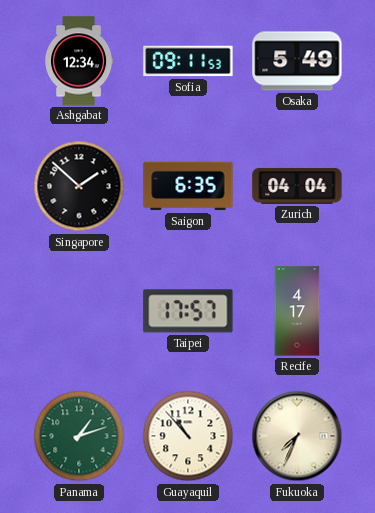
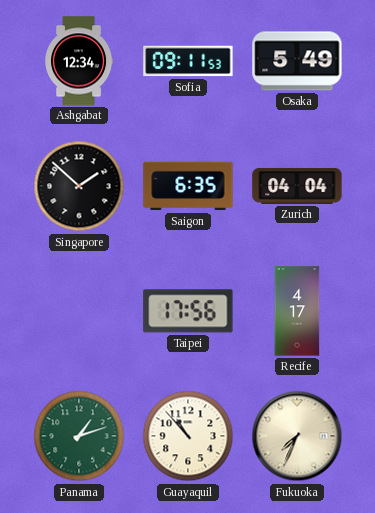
Taipei: 17:57 -> 17:56 (188, 311)
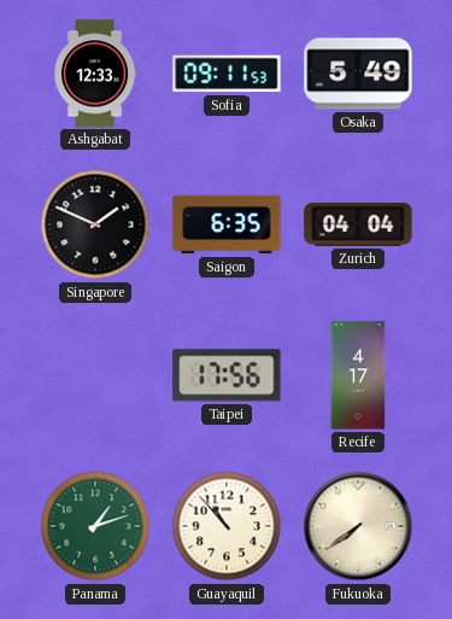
Ashgabat: 12:34 -> 12:33 (96, 74)
Singapore: 1:52 -> 1:49 (95, 224)
Fukuoka: 7:34 -> 7:39 (358, 526)
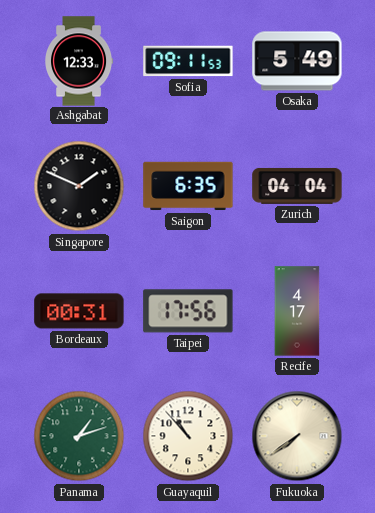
Bordeaux: none -> 00:31 (79, 311)
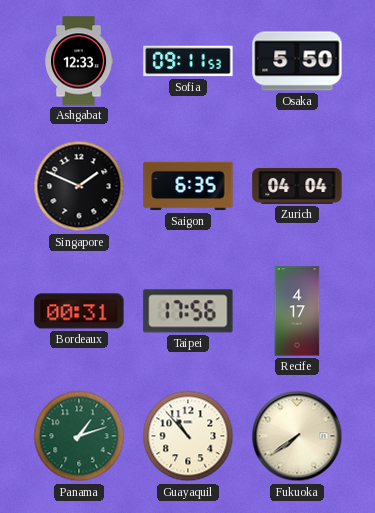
Osaka: 5:49 -> 5:50 (297, 61)
